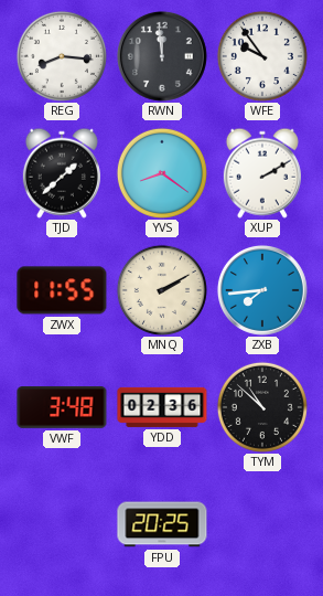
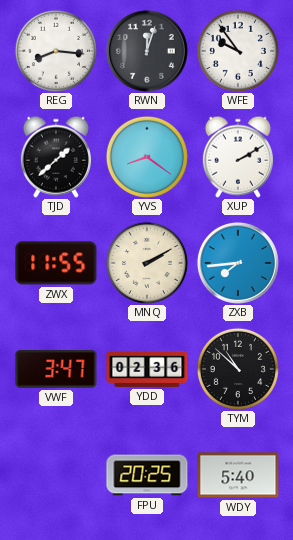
RWN: 11:59 -> 12:03 (147, 51)
VWF: 3:48 -> 3:47 (56, 369)
WDY: none -> 5:40 (238, 475)
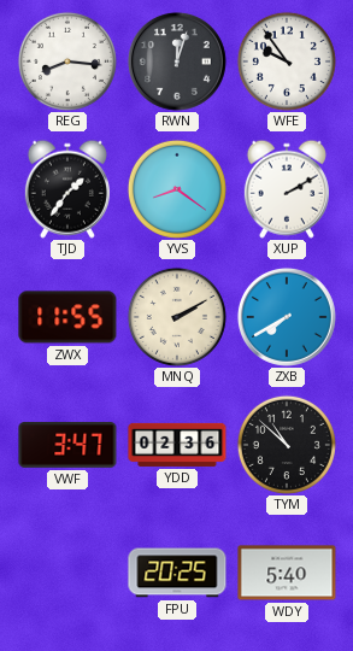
TJD: 1:38 -> 1:36 (67, 189)
ZXB: 7:44 -> 7:40 (287, 317)
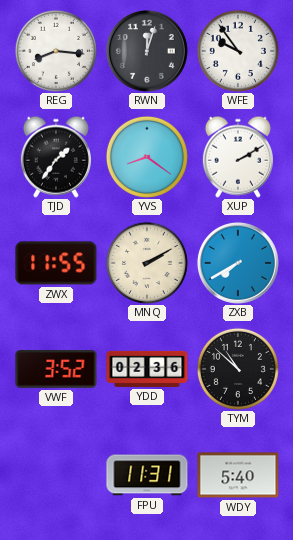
VWF: 3:47 -> 3:52 (56, 369)
FPU: 20:25 -> 11:31 (147, 475)
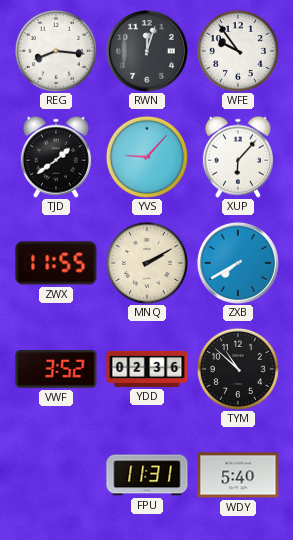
TJD: 1:36 -> 1:39 (56, 157)
YVS: 8:21 -> 9:07 (147, 157)
XUP: 2:10 -> 6:07 (238, 157)
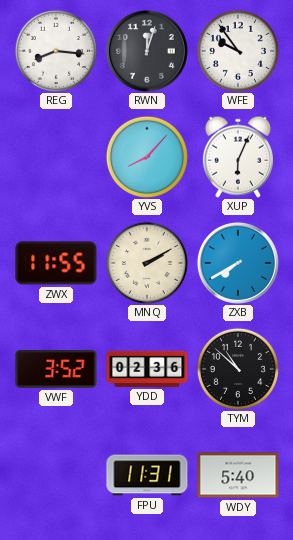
TJD: 1:39 -> none (56, 157)
YVS: 9:07 -> 8:07 (147, 157)
XUP: 6:07 -> 6:04 (238, 157)
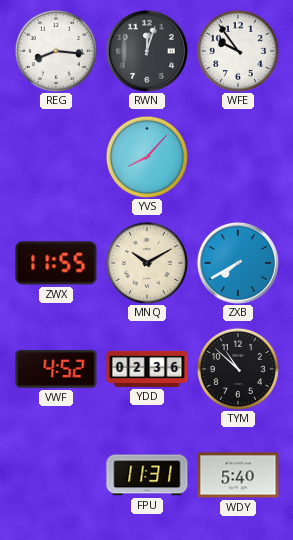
XUP: 6:04 -> none (238, 157)
MNQ: 2:10 -> 10:10 (147, 263)
VWF: 3:52 -> 4:52 (56, 369)
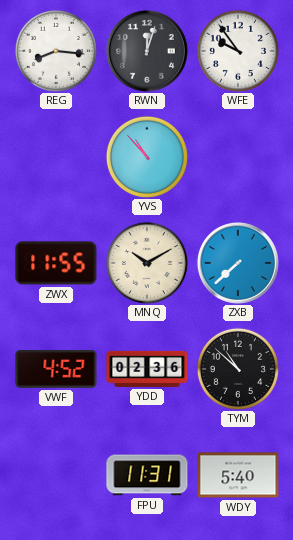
YVS: 8:07 -> 10:53 (147, 157)
ZXB: 7:40 -> 7:38 (238, 263)
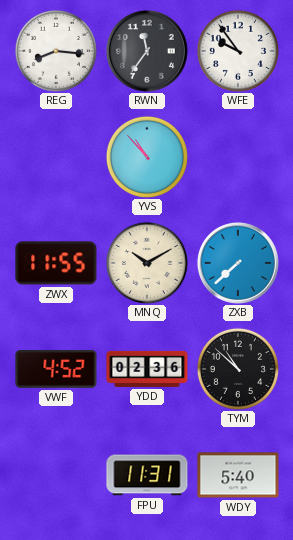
RWN: 12:03 -> 11:36 (147, 51)
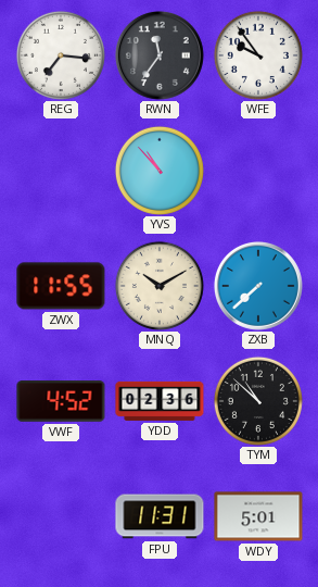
REG: 8:16 -> 7:16 (61, 55)
WDY: 5:40 -> 5:01 (258, 516)
